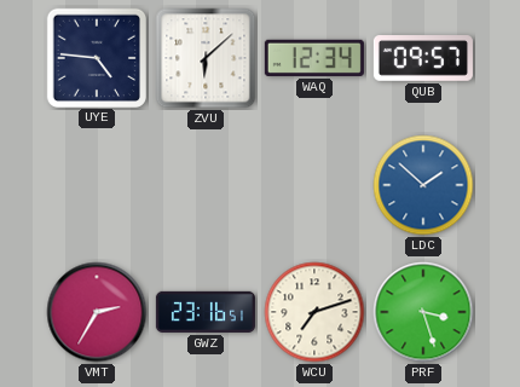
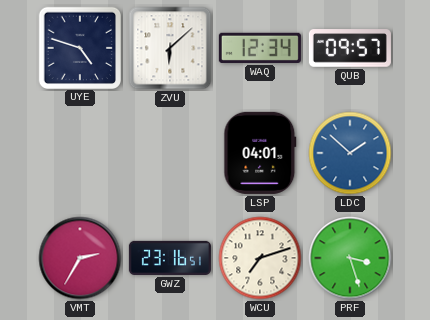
UYE: 4:46 -> 4:48 (79, 47)
LSP: none -> 04:01 (260, 153)
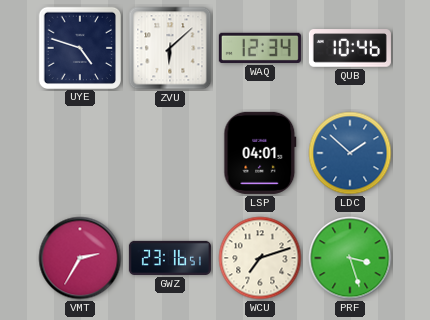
QUB: 09:57 -> 10:46 (350, 48)
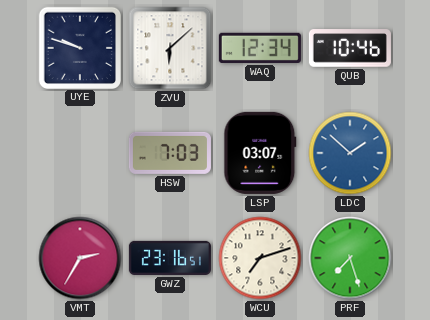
UYE: 4:48 -> 9:48 (79, 47)
HSW: none -> 7:03 (170, 153)
LSP: 04:01 -> 03:07 (260, 153)
PRF: 3:27 -> 7:27 (350, 258)
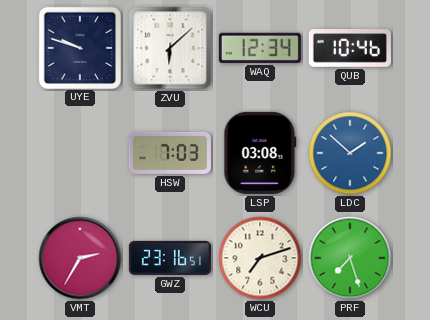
LSP: 03:07 -> 03:08 (260, 153)
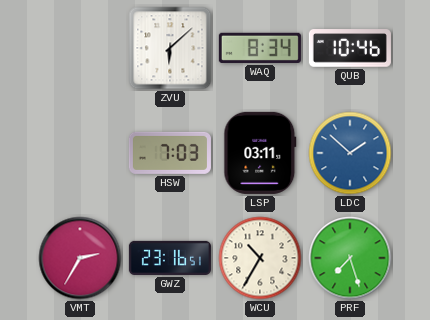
UYE: 9:48 -> none (79, 47)
WAQ: 12:34 -> 8:34 (260, 48)
LSP: 03:08 -> 03:11 (260, 153)
WCU: 7:12 -> 10:35 (260, 258)
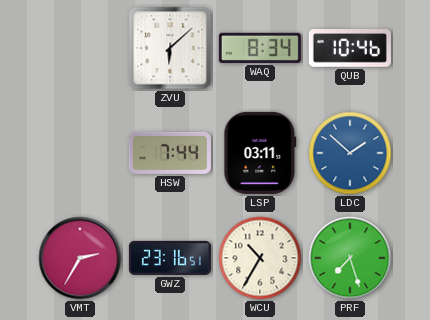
HSW: 7:03 -> 7:44 (170, 153)
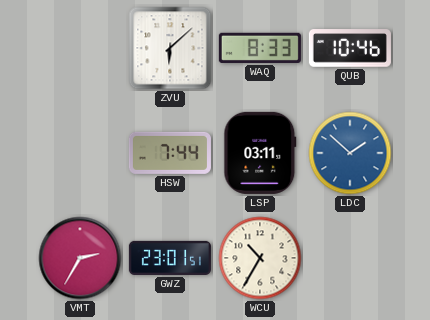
WAQ: 8:34 -> 8:33 (260, 48)
GWZ: 23:16 -> 23:01 (170, 258)
PRF: 7:27 -> none (350, 258)
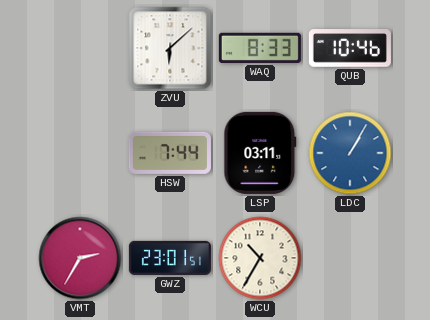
LDC: 1:52 -> 1:05 (350, 153)
